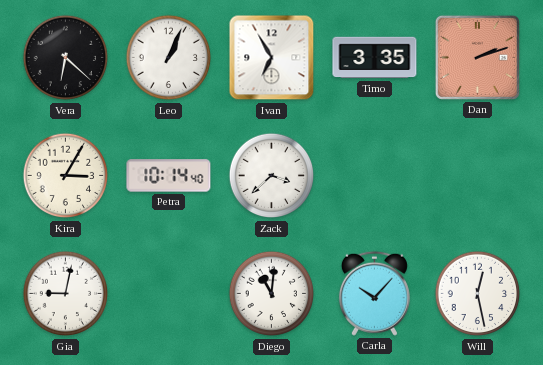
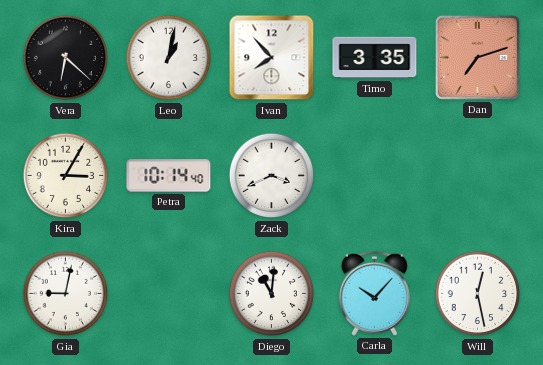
Leo: 1:04 -> 1:02 (169, 58)
Ivan: 6:55 -> 7:53 (272, 58)
Dan: 2:12 -> 7:12 (477, 57)
Zack: 3:38 -> 3:41 (272, 176)
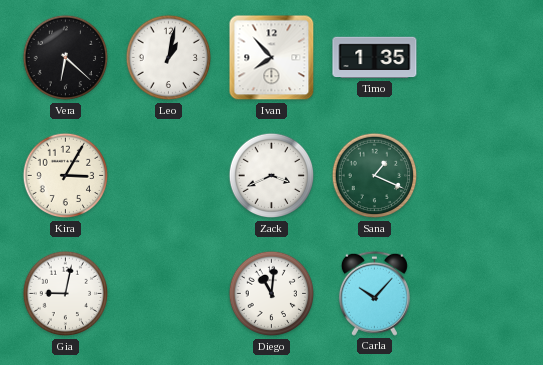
Timo: 3:35 -> 1:35 (375, 58)
Dan: 7:12 -> none (477, 57)
Petra: 10:14 -> none (169, 176)
Sana: none -> 1:19 (375, 176)
Will: 12:28 -> none (478, 294)
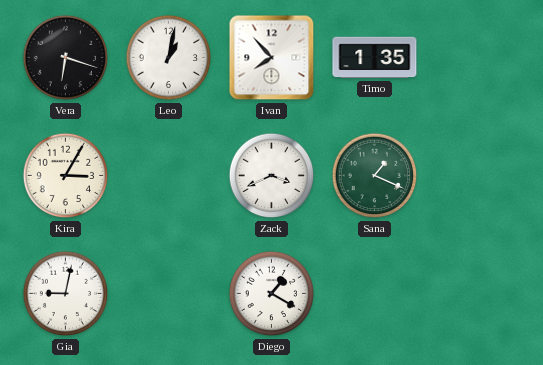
Vera: 6:22 -> 6:18 (66, 58)
Diego: 11:01 -> 1:20 (272, 294)
Carla: 10:07 -> none (374, 293)
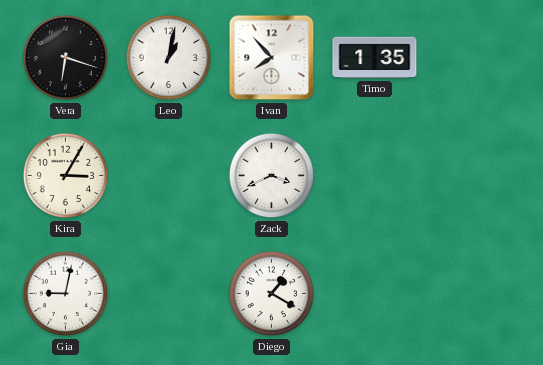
Sana: 1:19 -> none (375, 176)
